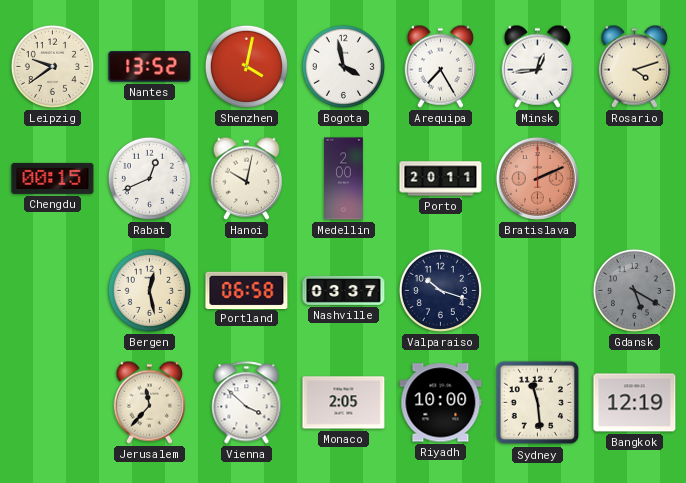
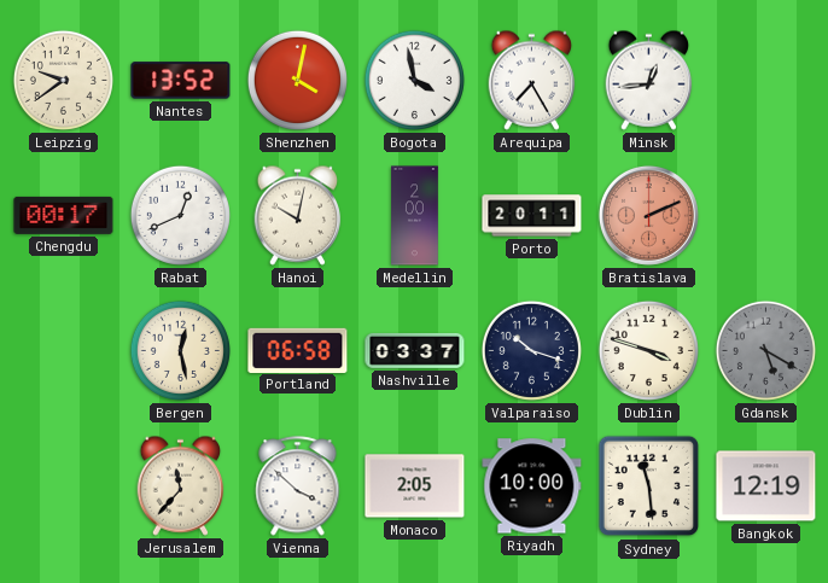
Rosario: 4:12 -> none (635, 66)
Chengdu: 00:15 -> 00:17 (64, 215)
Dublin: none -> 3:48 (648, 350)
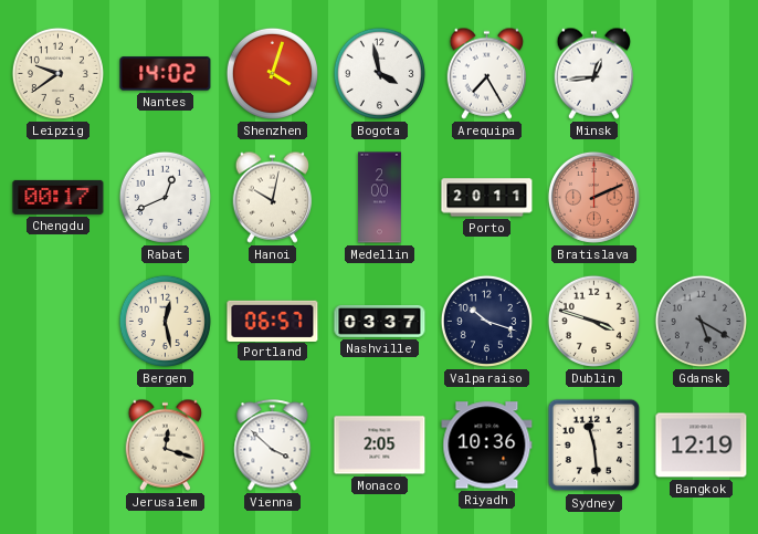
Nantes: 13:52 -> 14:02 (166, 74)
Shenzhen: 4:02 -> 4:03 (272, 73)
Portland: 06:58 -> 06:57 (273, 321)
Jerusalem: 11:37 -> 12:18 (166, 444)
Riyadh: 10:00 -> 10:36 (487, 446)
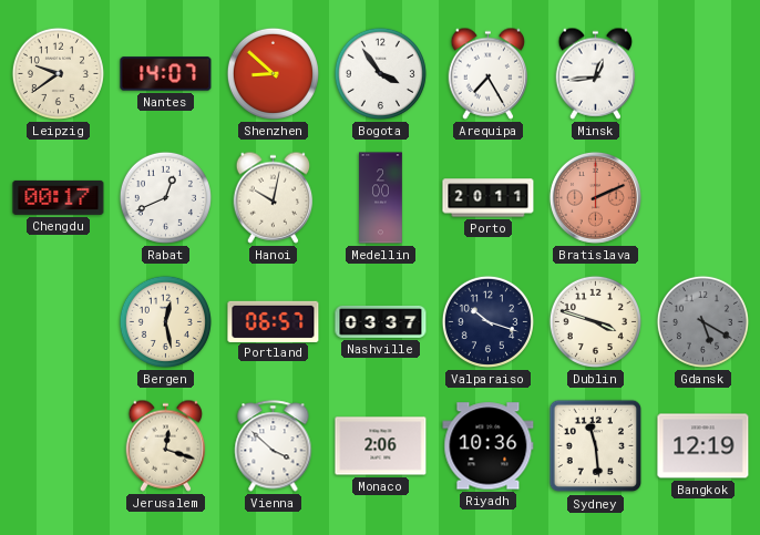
Nantes: 14:02 -> 14:07 (166, 74)
Shenzhen: 4:03 -> 8:52 (273, 73)
Bogota: 3:58 -> 3:54 (380, 73)
Monaco: 2:05 -> 2:06 (381, 446)
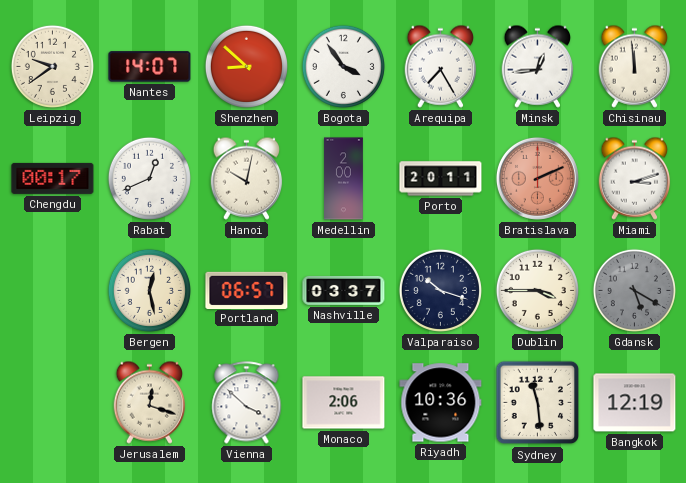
Chisinau: none -> 11:59 (635, 66)
Miami: none -> 3:12 (635, 178)
Dublin: 3:48 -> 3:45 (537, 290)
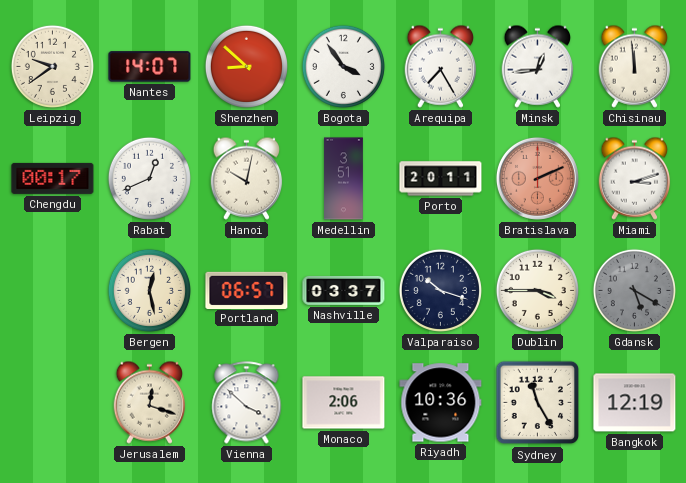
Medellin: 2:00 -> 3:51 (344, 179)
Sydney: 11:29 -> 11:25 (538, 403)
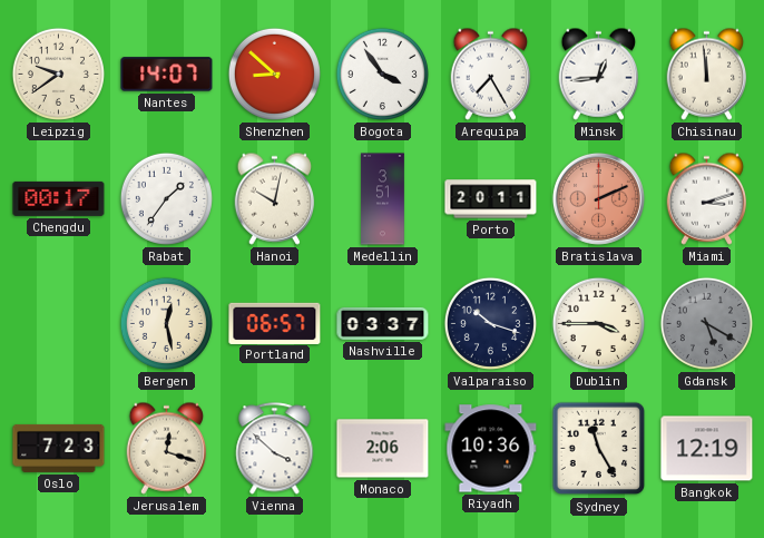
Rabat: 12:41 -> 1:36 (166, 198)
Oslo: none -> 7:23 (59, 448)
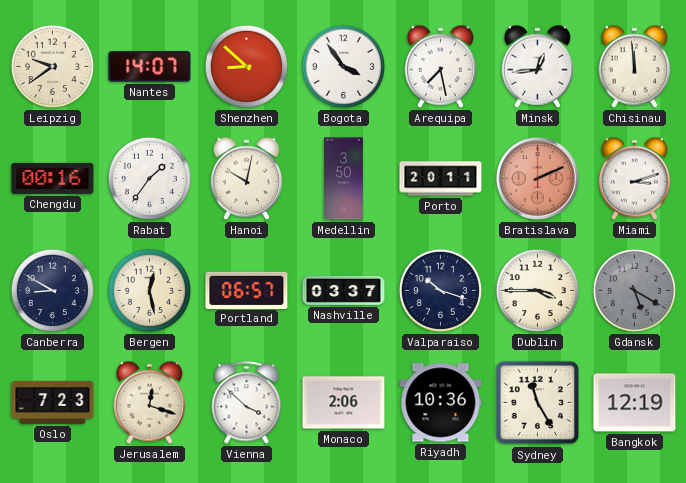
Arequipa: 7:25 -> 7:28 (441, 66)
Chengdu: 00:17 -> 00:16 (53, 178)
Medellin: 3:51 -> 3:50 (344, 179)
Canberra: none -> 8:50 (52, 290)
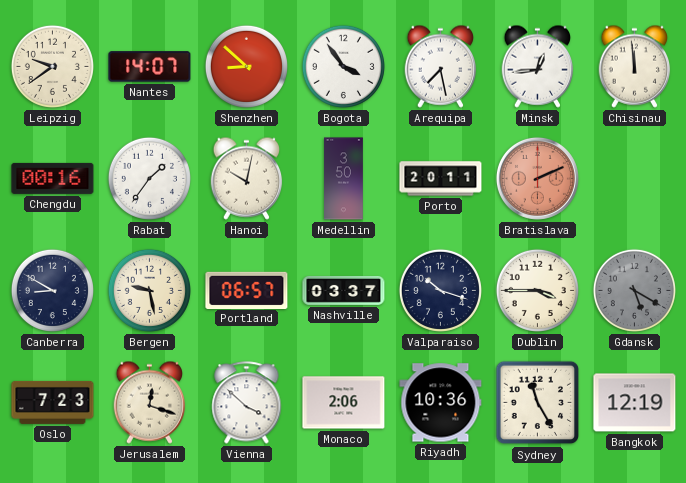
Miami: 3:12 -> none (635, 178)
Bergen: 12:28 -> 9:28 (149, 290)
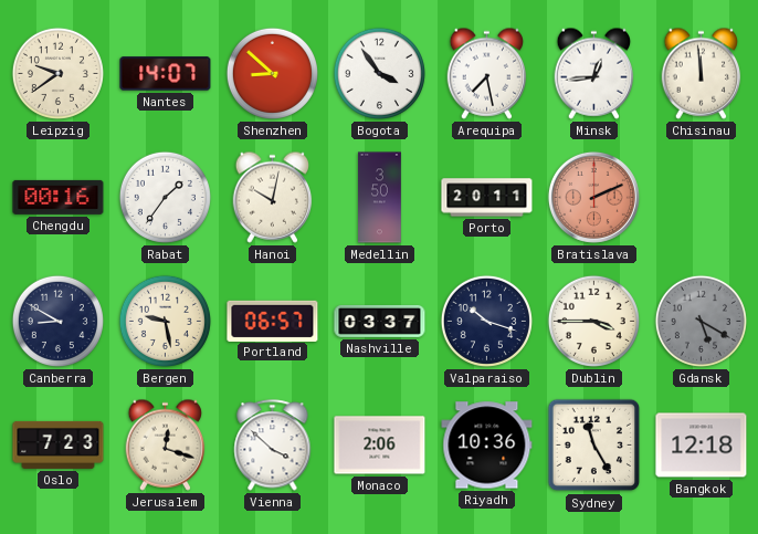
Bangkok: 12:19 -> 12:18 (702, 446)
